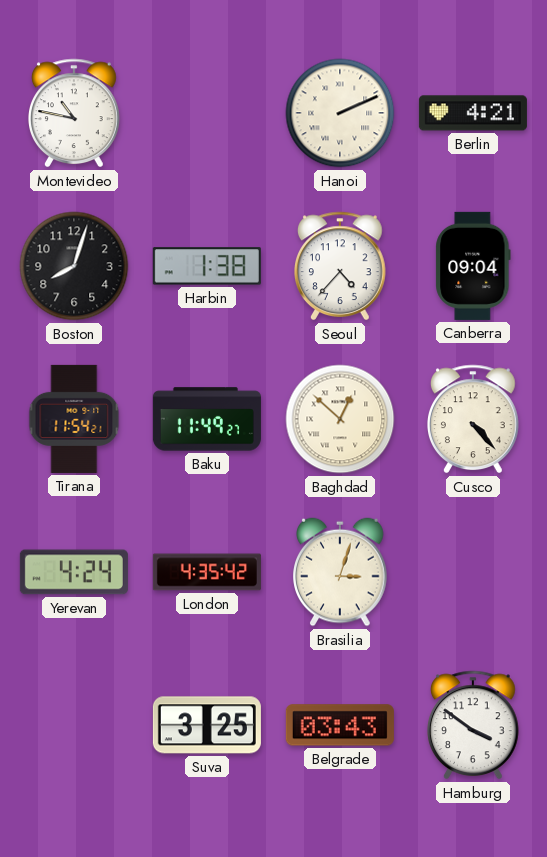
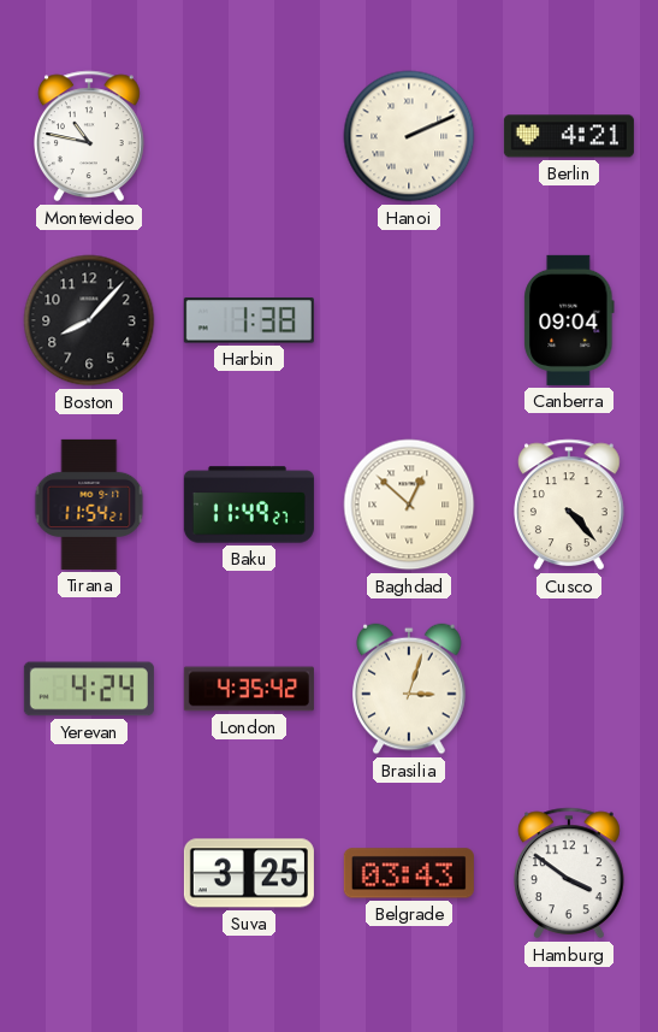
Boston: 8:03 -> 8:07 (89, 320)
Seoul: 4:37 -> none (341, 266)
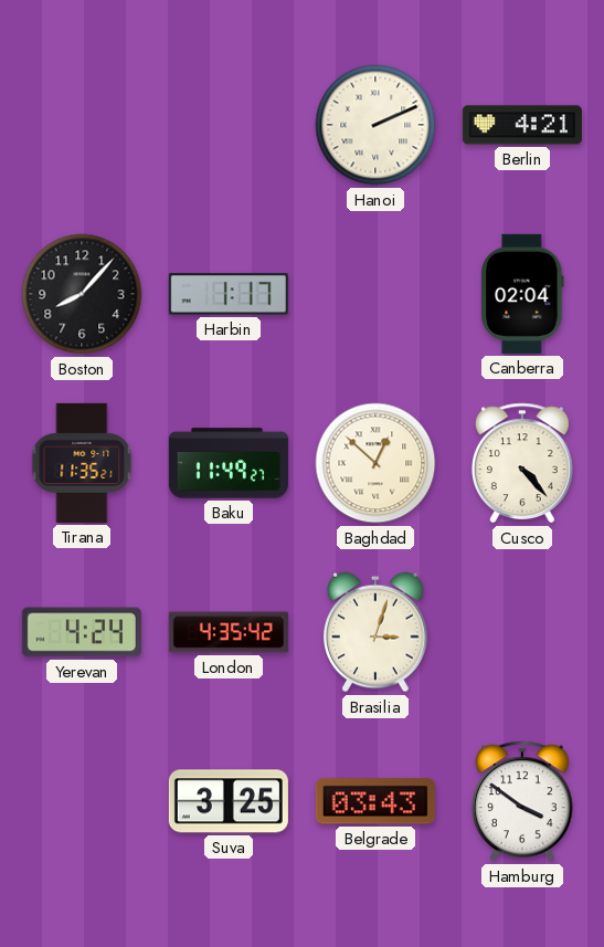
Montevideo: 10:47 -> none (90, 136)
Harbin: 1:38 -> 1:17 (229, 294)
Canberra: 09:04 -> 02:04 (522, 294)
Tirana: 11:54 -> 11:35 (82, 463)
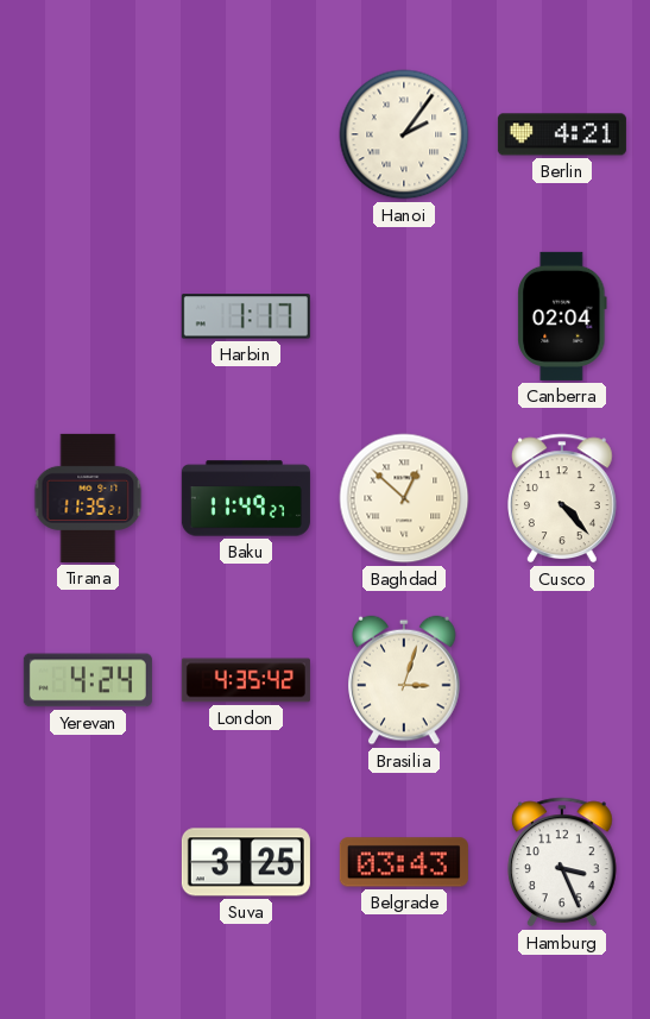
Hanoi: 2:11 -> 2:06 (404, 134)
Boston: 8:07 -> none (82, 294)
Hamburg: 3:51 -> 3:26 (563, 862)
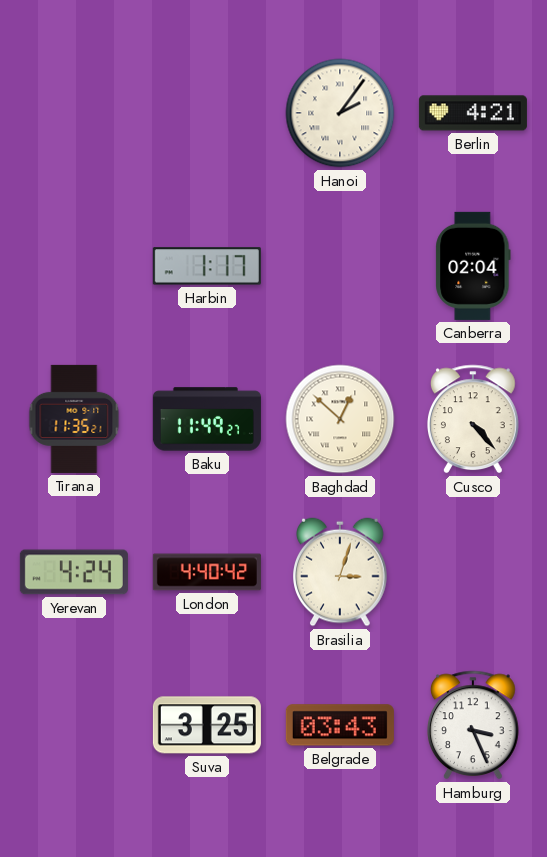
London: 4:35 -> 4:40 (207, 572)
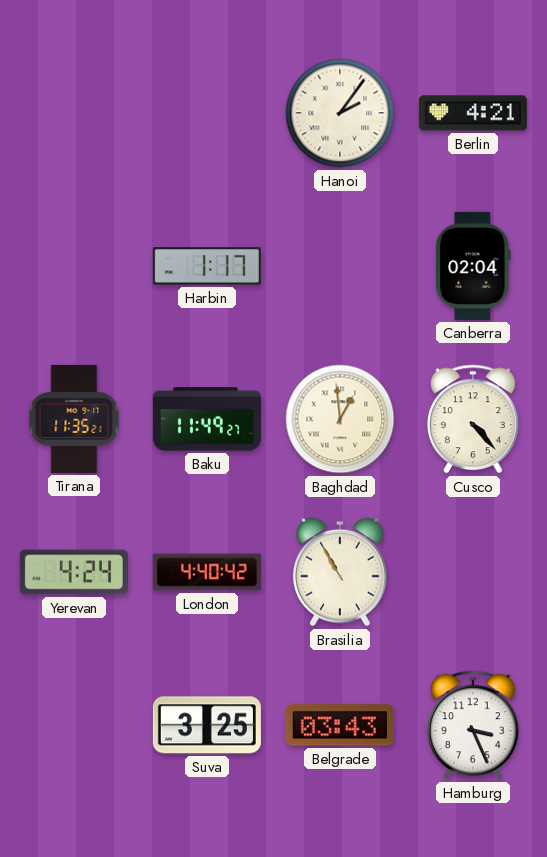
Baghdad: 12:52 -> 12:59 (340, 419)
Brasilia: 3:03 -> 10:55 (340, 572)
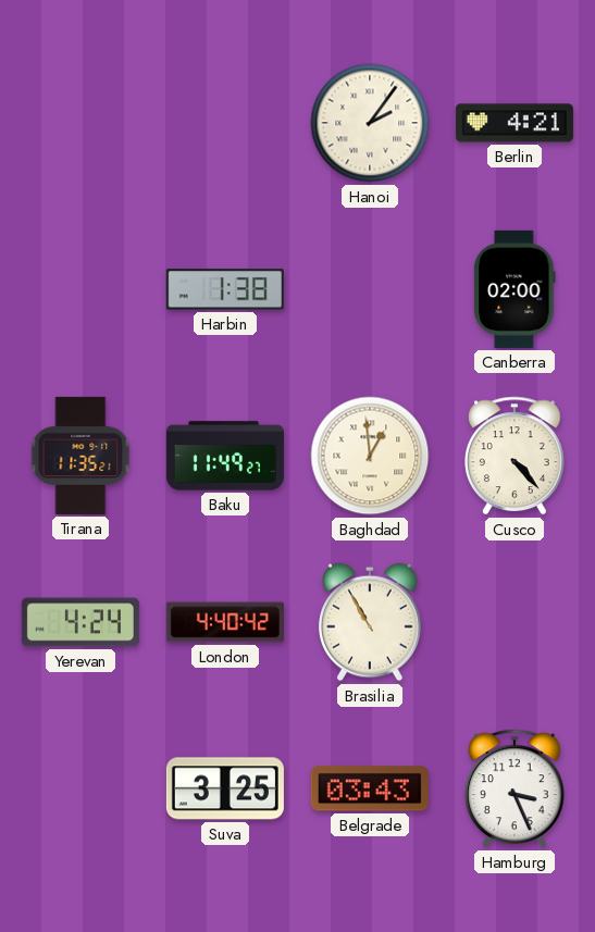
Harbin: 1:17 -> 1:38 (225, 289)
Canberra: 02:04 -> 02:00 (515, 289)
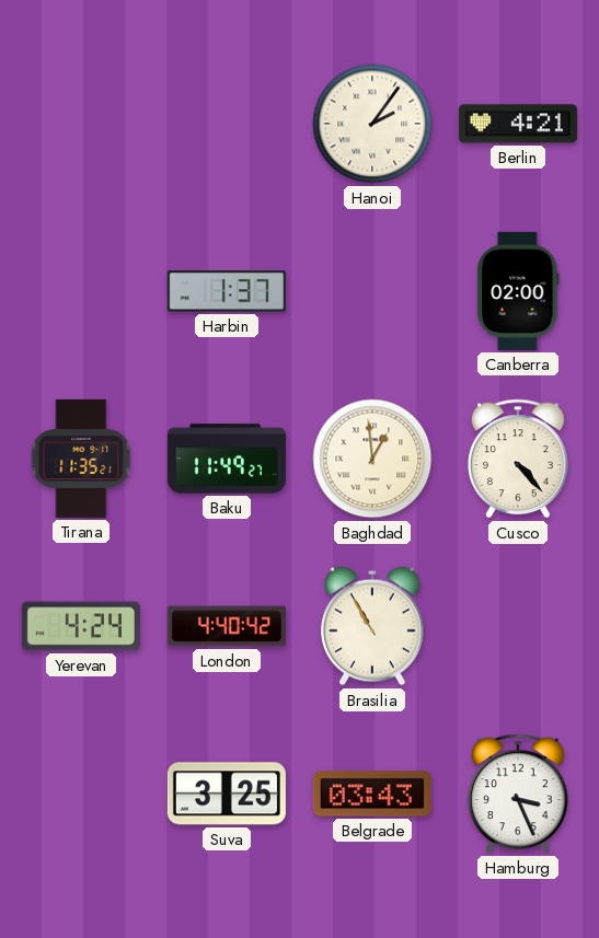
Harbin: 1:38 -> 1:37 (227, 291)
